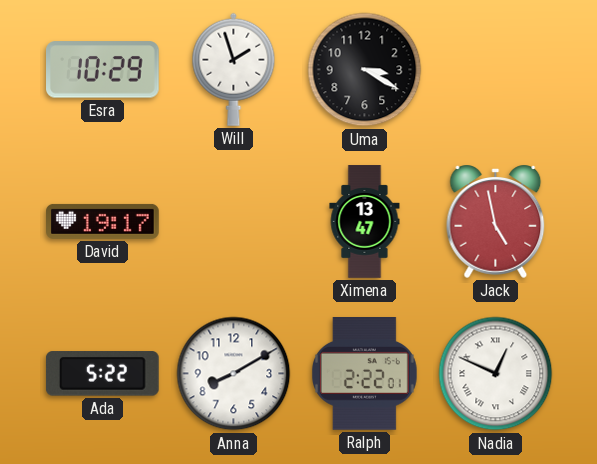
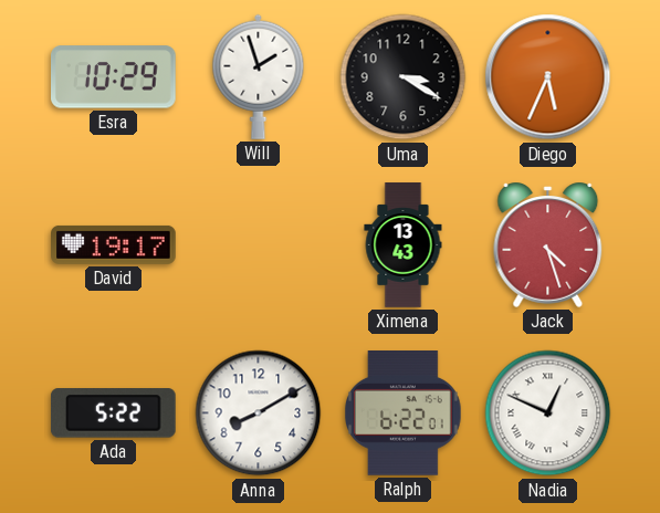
Diego: none -> 5:34 (548, 77)
Ximena: 13:47 -> 13:43 (404, 245)
Jack: 4:58 -> 4:27 (548, 244)
Ralph: 2:22 -> 6:22 (402, 413)
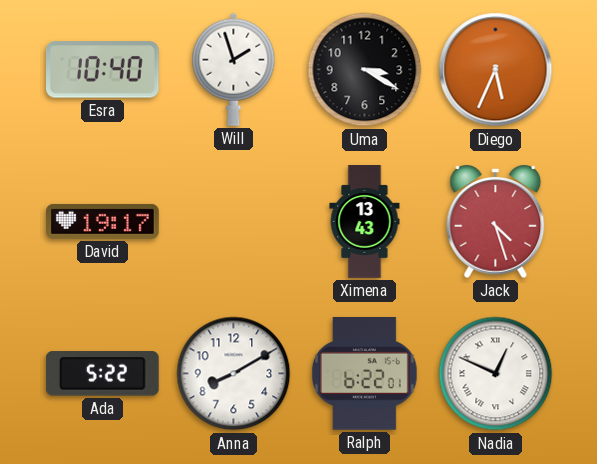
Esra: 10:29 -> 10:40 (103, 70)
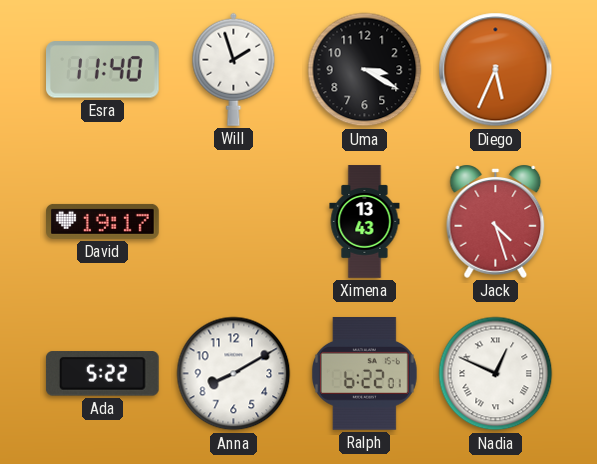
Esra: 10:40 -> 11:40 (103, 70)
